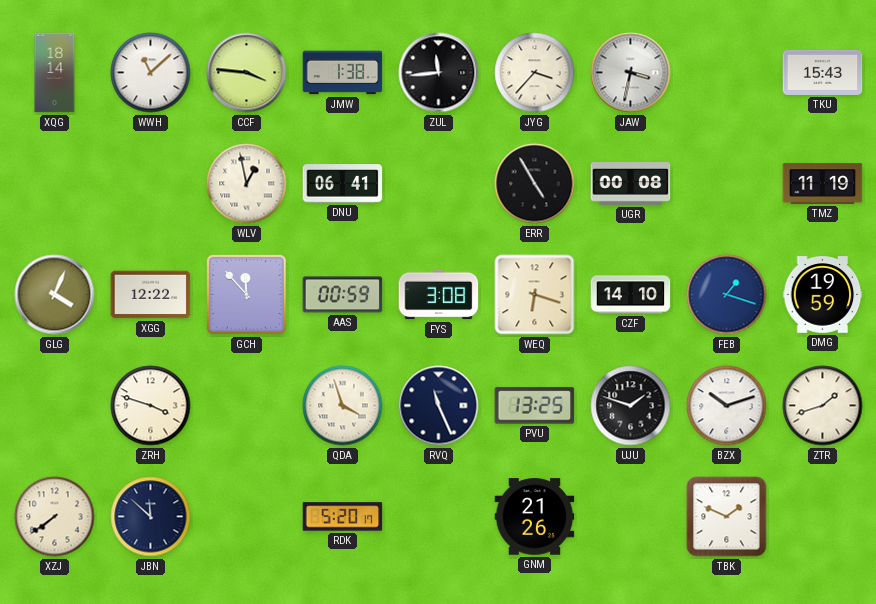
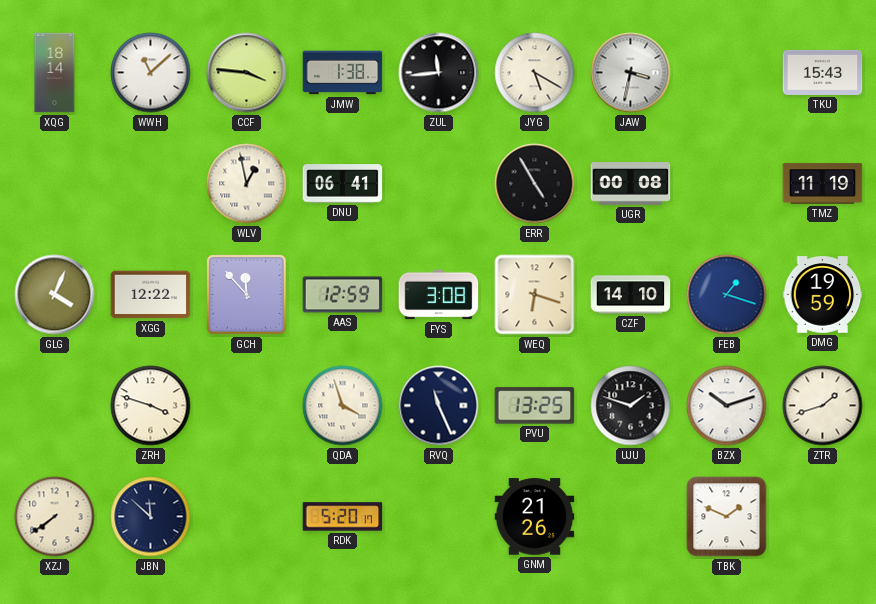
JYG: 3:37 -> 5:20 (535, 73)
AAS: 00:59 -> 12:59 (343, 295)
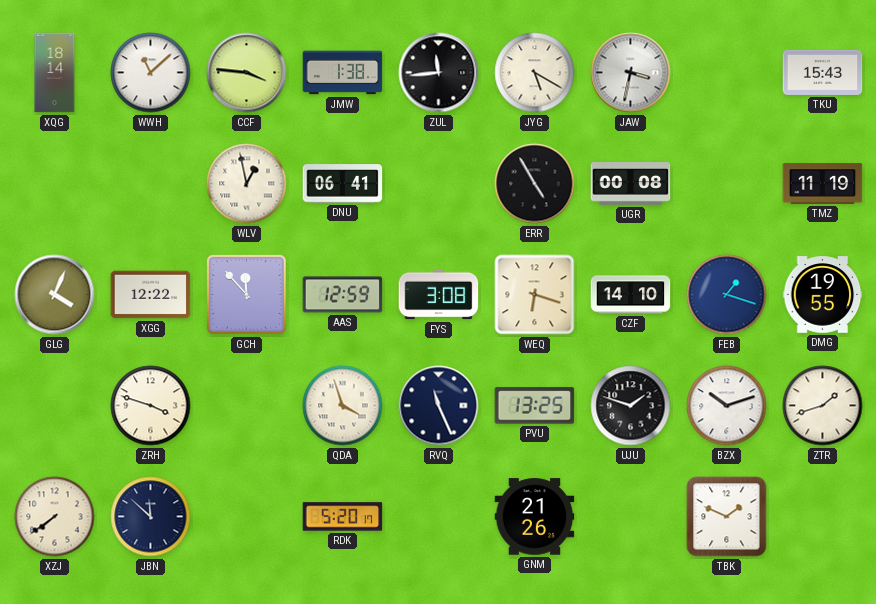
DMG: 19:59 -> 19:55 (823, 295)
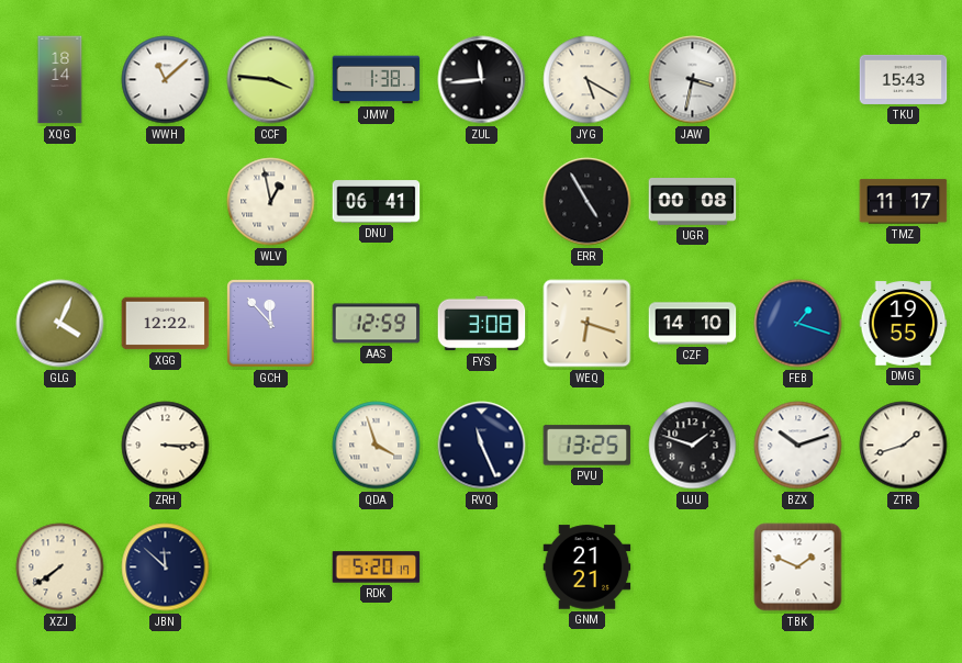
TMZ: 11:19 -> 11:17 (904, 202)
ZRH: 3:48 -> 3:15 (166, 446)
GNM: 21:26 -> 21:21 (588, 568)
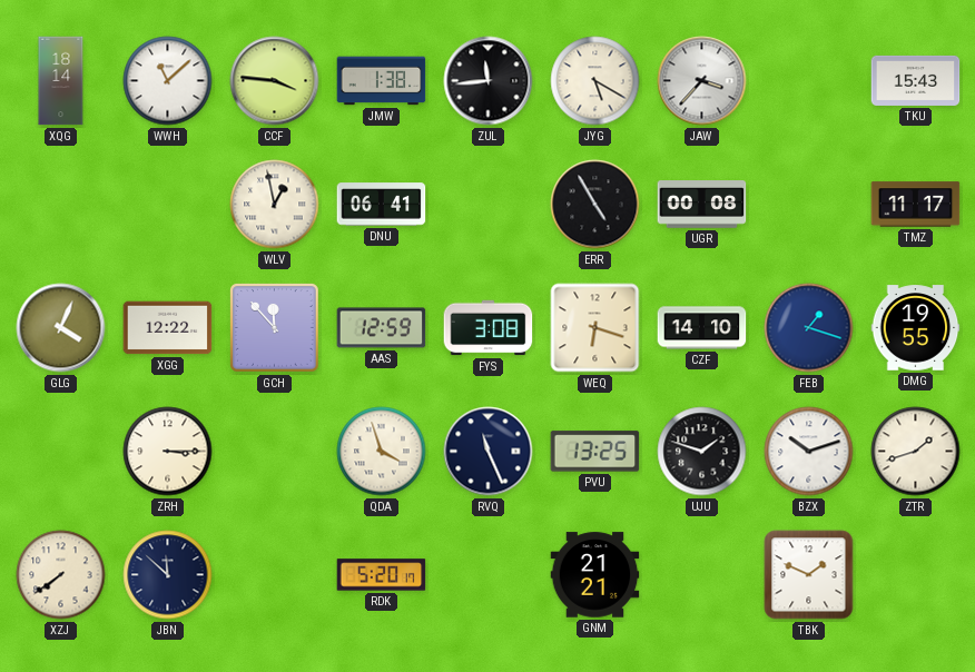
JAW: 3:32 -> 3:37 (702, 81)
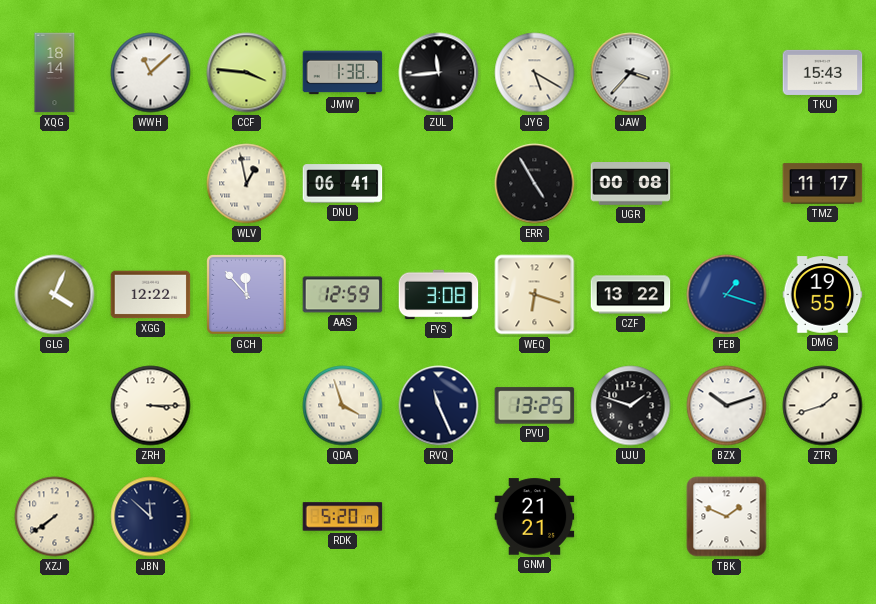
CZF: 14:10 -> 13:22 (631, 295)
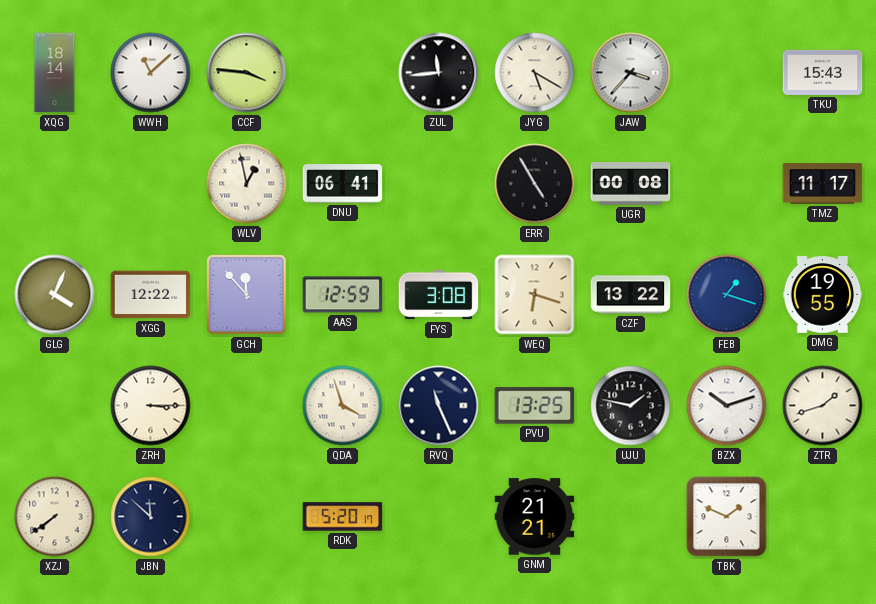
JMW: 1:38 -> none (343, 73)
UJU: 1:48 -> 1:47 (631, 406)
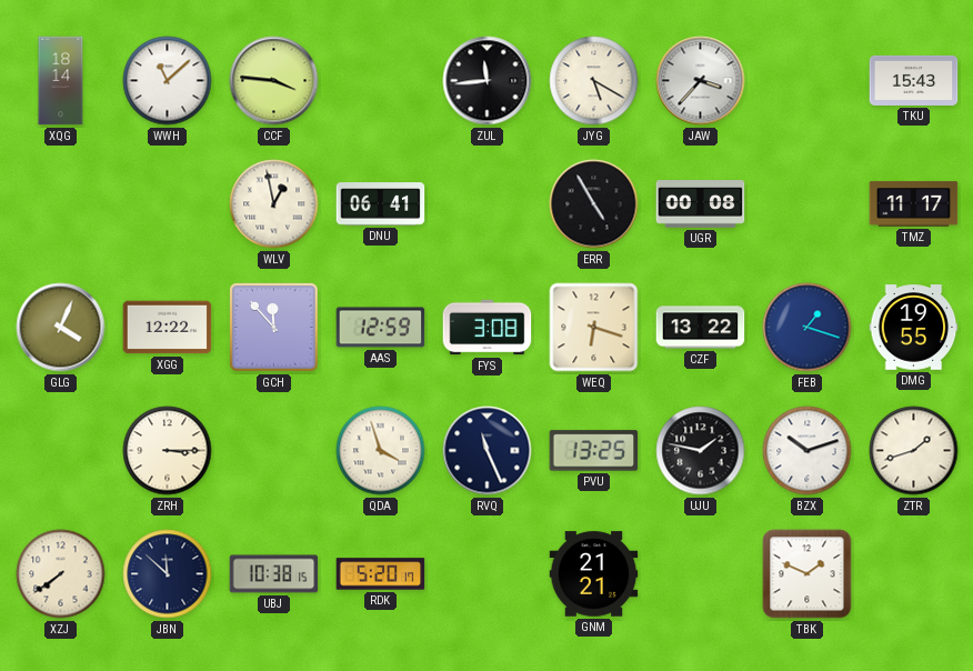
UBJ: none -> 10:38 (274, 574)
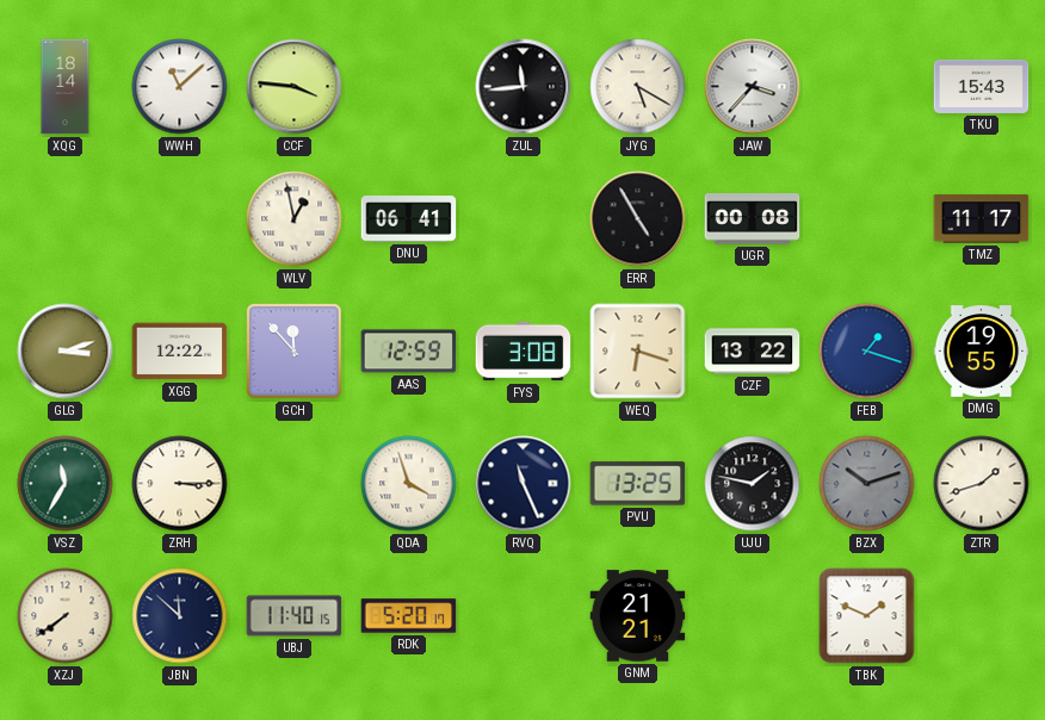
GLG: 4:04 -> 3:12 (66, 352)
VSZ: none -> 11:35 (66, 484)
BZX dial: white -> grey (867, 484)
UBJ: 10:38 -> 11:40 (295, 616)
